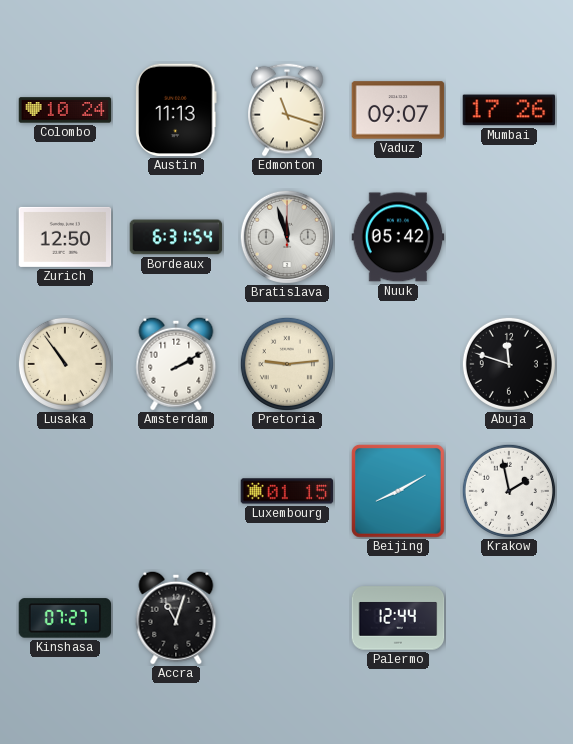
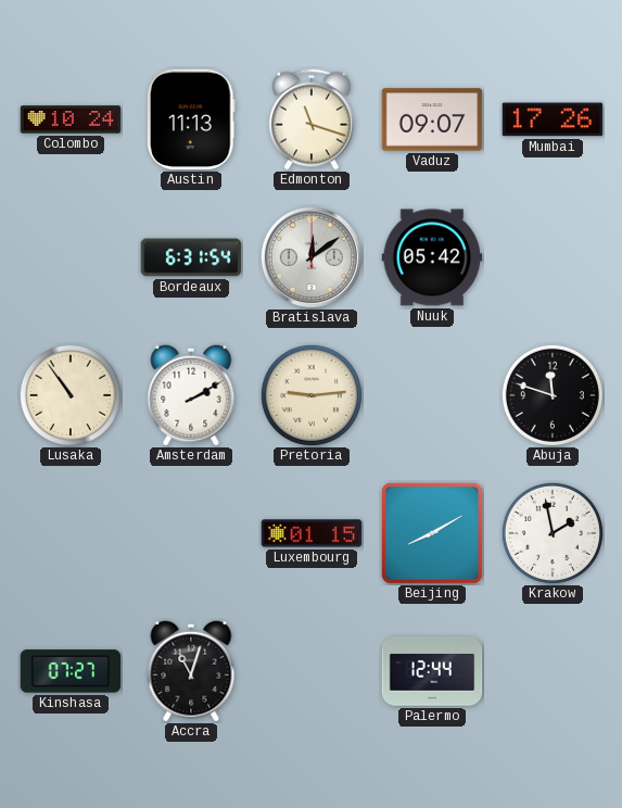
Zurich: 12:50 -> none (65, 237)
Bratislava: 11:57 -> 12:09 (312, 257)
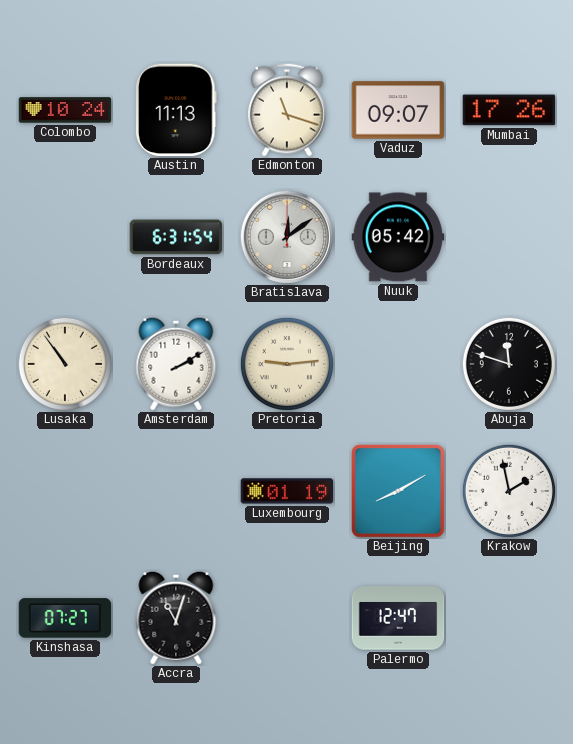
Luxembourg: 01:15 -> 01:19 (287, 491)
Palermo: 12:44 -> 12:47 (398, 618)
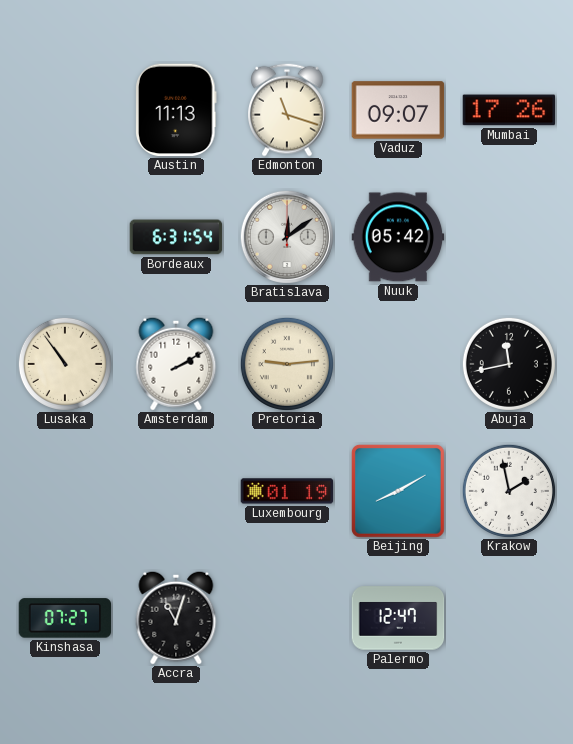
Colombo: 10:24 -> none (65, 110)
Abuja: 11:48 -> 11:43 (509, 364)
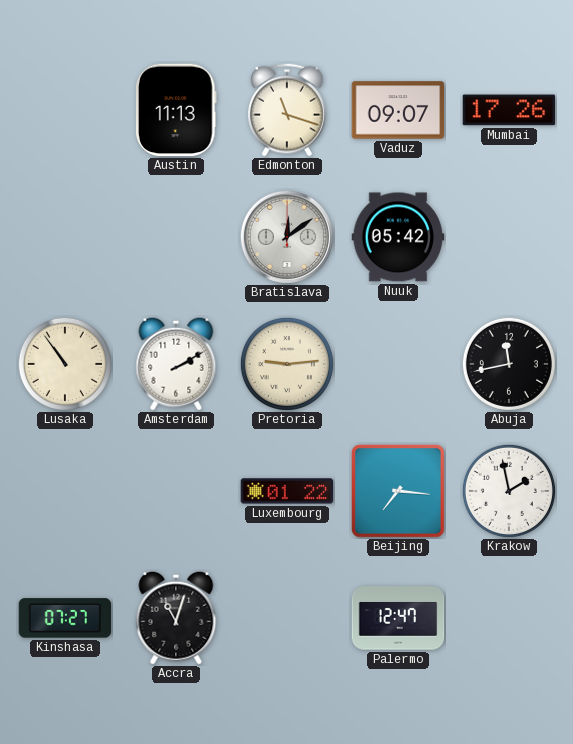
Bordeaux: 6:31 -> none (176, 237)
Luxembourg: 01:19 -> 01:22 (287, 491)
Beijing: 8:10 -> 7:16 (398, 491)
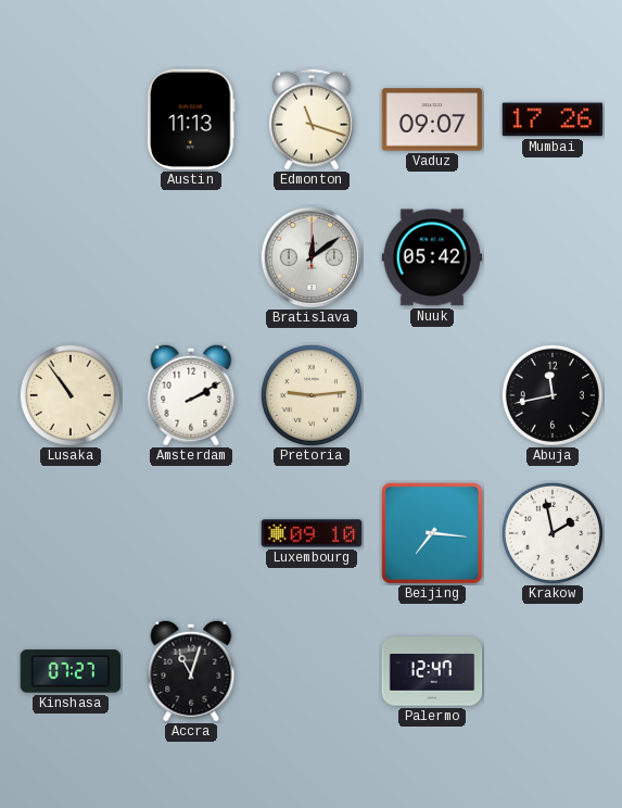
Luxembourg: 01:22 -> 09:10 (312, 533)
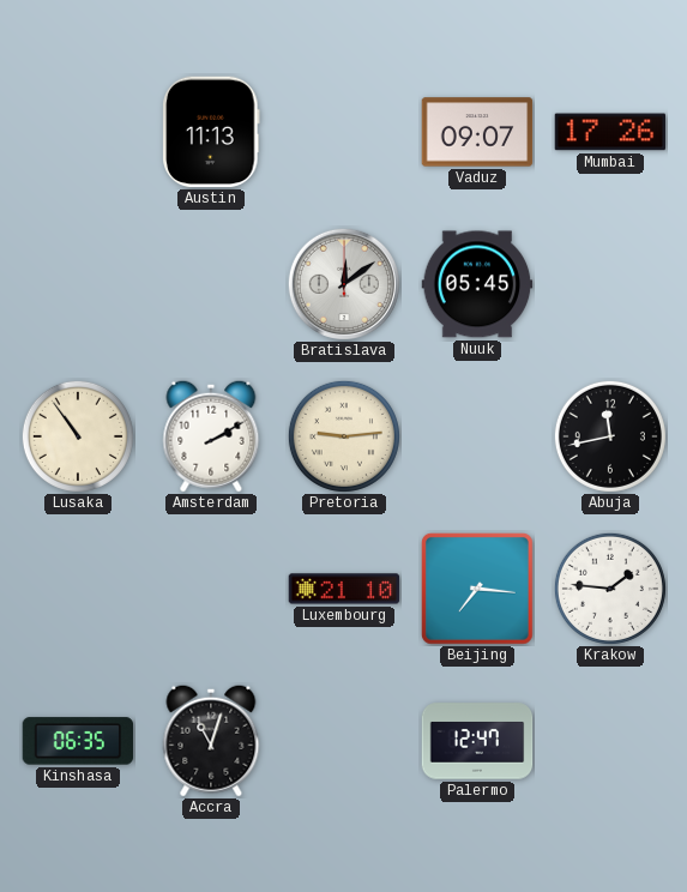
Edmonton: 11:18 -> none (312, 119)
Nuuk: 05:42 -> 05:45 (477, 284)
Luxembourg: 09:10 -> 21:10 (344, 589)
Krakow: 1:58 -> 1:46 (610, 589)
Kinshasa: 07:27 -> 06:35 (78, 741)
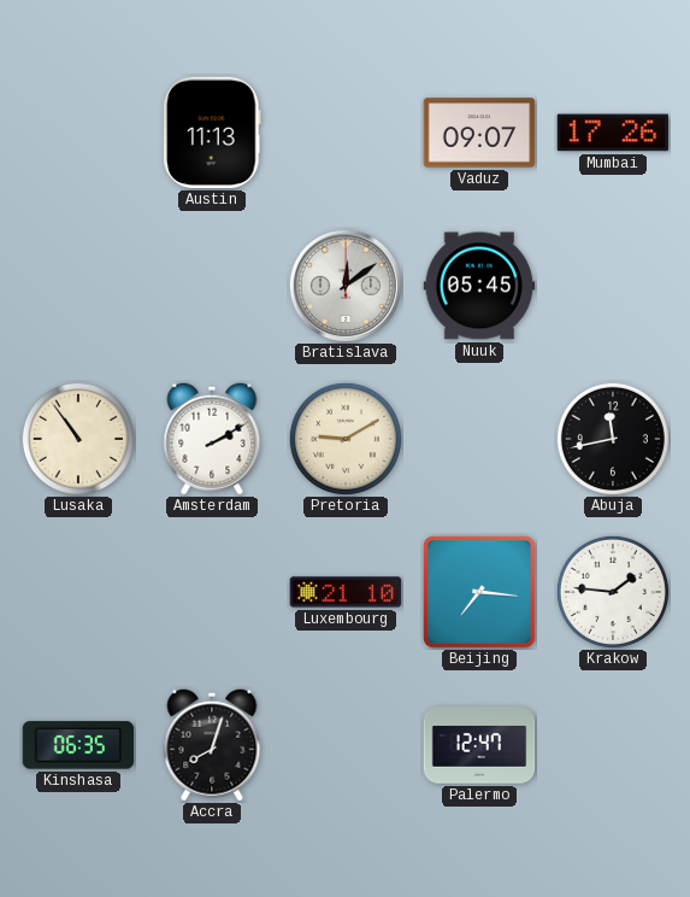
Pretoria: 9:14 -> 9:10 (346, 439)
Accra: 11:03 -> 8:03 (212, 745)
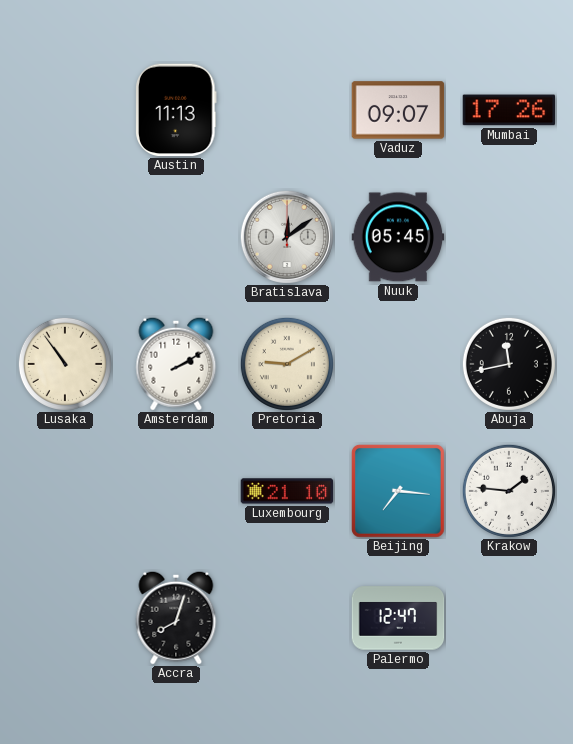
Kinshasa: 06:35 -> none (78, 745)
